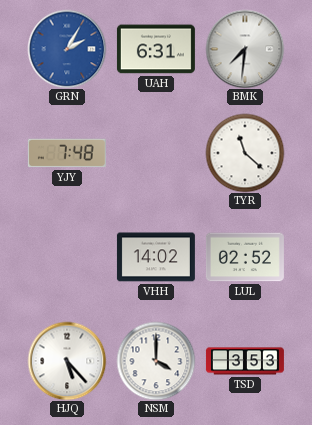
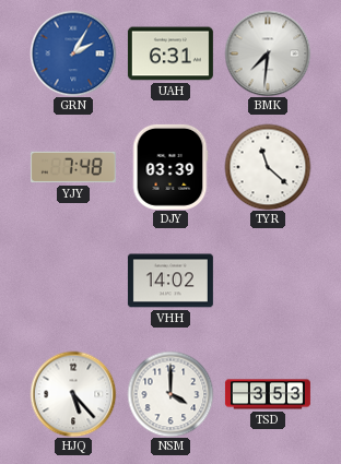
DJY: none -> 03:39 (170, 167)
LUL: 02:52 -> none (245, 257)
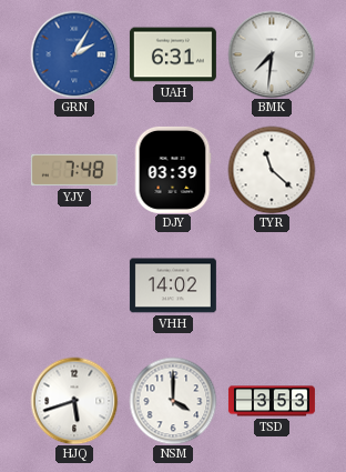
HJQ: 5:23 -> 5:42 (74, 401)
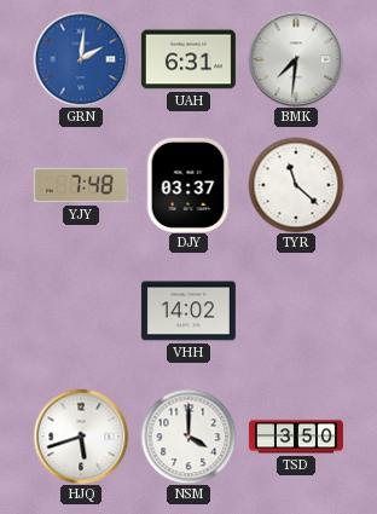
GRN: 2:05 -> 2:01 (81, 59)
DJY: 03:39 -> 03:37 (188, 185)
TSD: 3:53 -> 3:50 (296, 437)
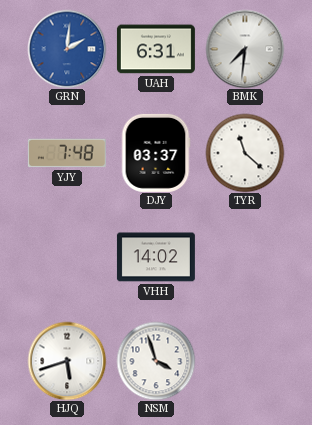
NSM: 4:00 -> 3:57 (156, 361)
TSD: 3:50 -> none (296, 437)
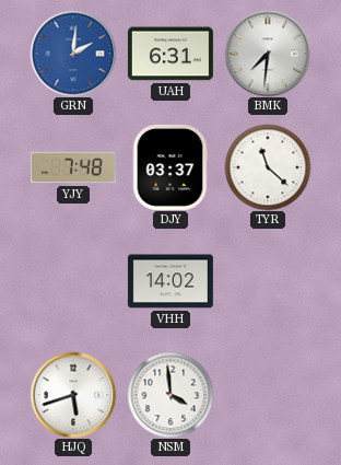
NSM: 3:57 -> 3:59 (170, 395)
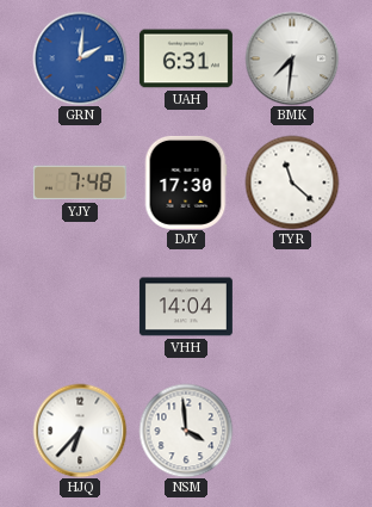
DJY: 03:37 -> 17:30 (186, 183)
VHH: 14:02 -> 14:04 (186, 307)
HJQ: 5:42 -> 6:37 (80, 431)
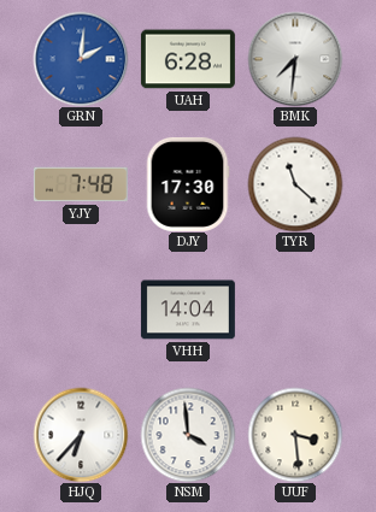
UAH: 6:31 -> 6:28 (188, 59)
UUF: none -> 3:29 (295, 435)
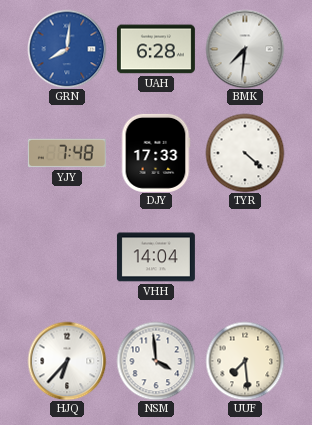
GRN: 2:01 -> 8:01 (67, 49)
DJY: 17:30 -> 17:33 (156, 153)
TYR: 11:22 -> 4:22 (245, 153)
UUF: 3:29 -> 7:29 (245, 361)
